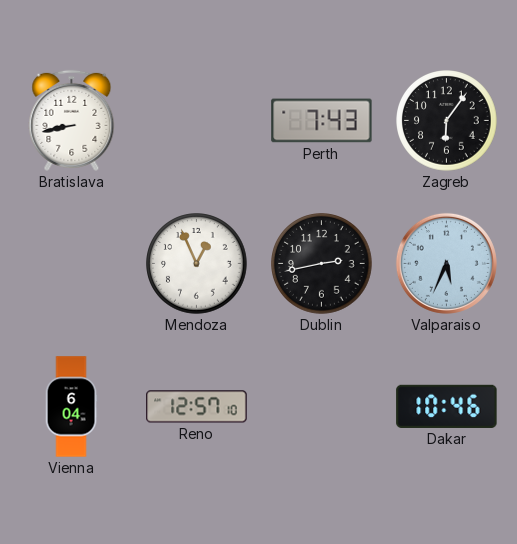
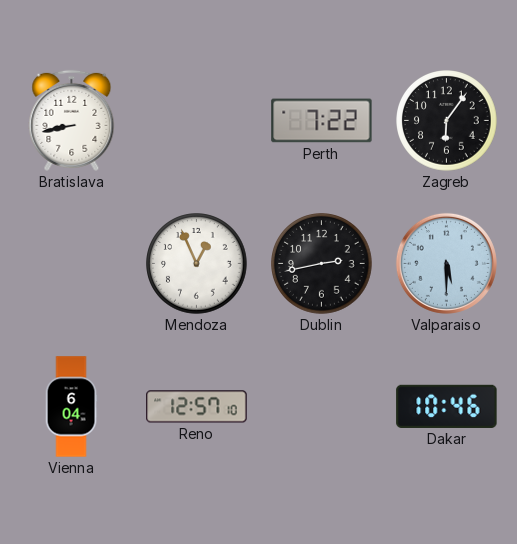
Perth: 7:43 -> 7:22 (322, 121)
Valparaiso: 5:34 -> 5:30 (446, 263)
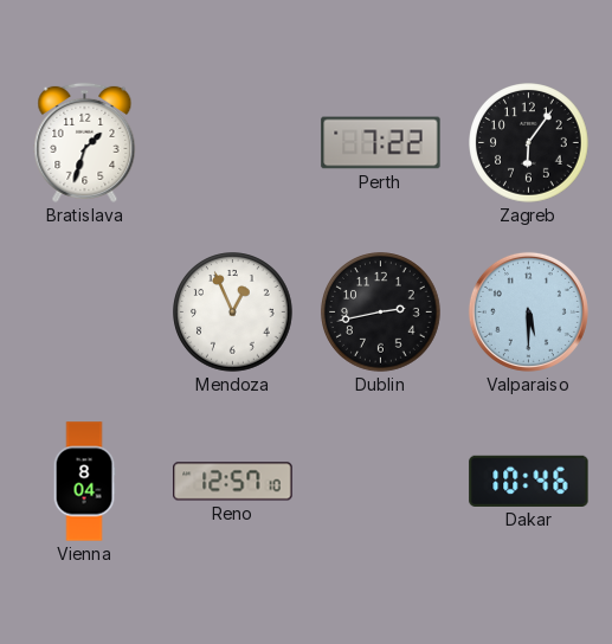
Bratislava: 8:43 -> 1:33 (85, 142)
Vienna: 6:04 -> 8:04 (84, 482)
